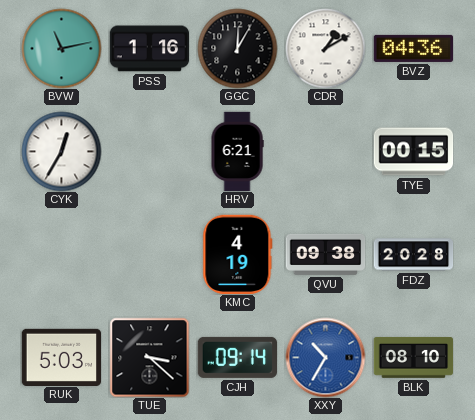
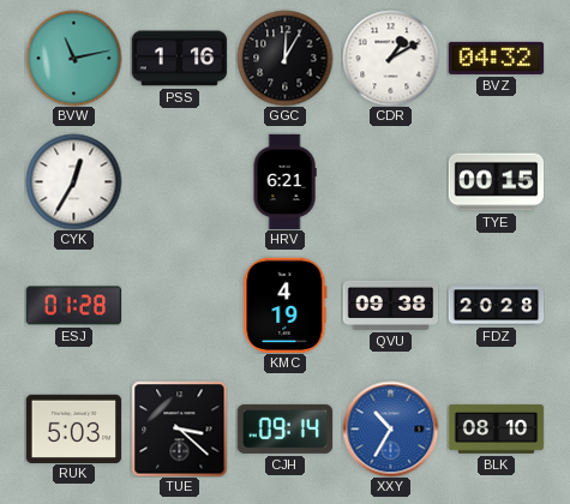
BVZ: 04:36 -> 04:32 (496, 58)
ESJ: none -> 01:28 (73, 306)
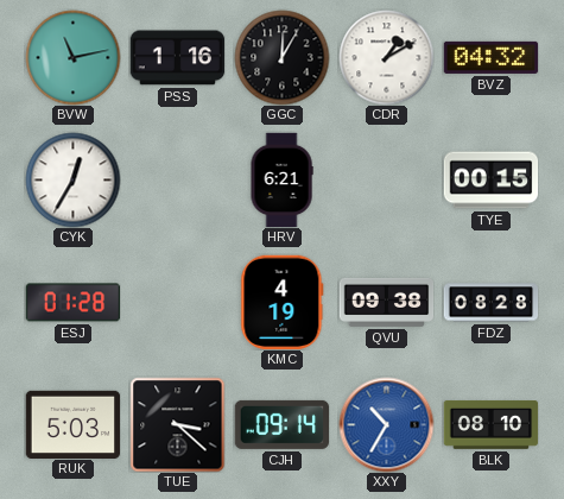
FDZ: 20:28 -> 08:28 (490, 303)
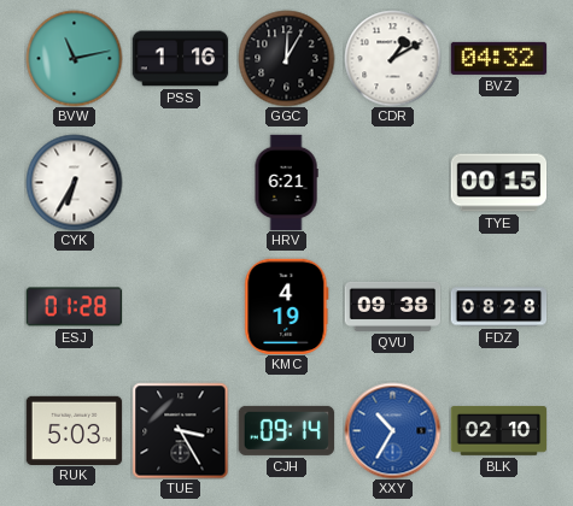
CYK: 12:35 -> 6:35 (74, 182)
TUE: 3:22 -> 3:25 (180, 430)
BLK: 08:10 -> 02:10 (498, 430)
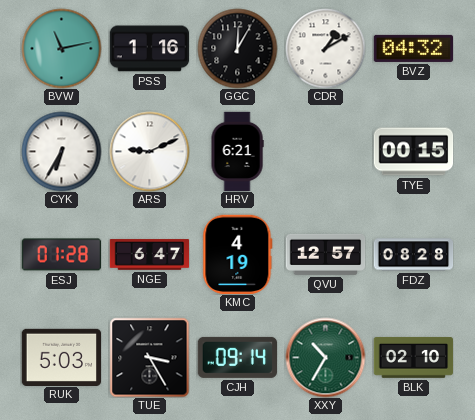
ARS: none -> 9:11 (149, 151)
NGE: none -> 6:47 (149, 255)
QVU: 09:38 -> 12:57 (325, 254)
XXY dial: blue -> green (325, 357)
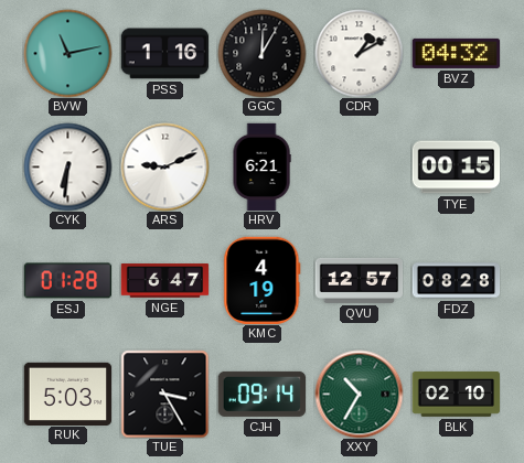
CYK: 6:35 -> 6:31 (67, 166)
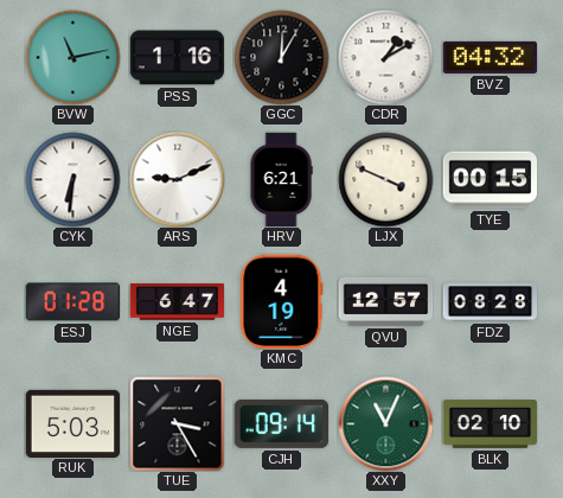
LJX: none -> 3:49 (385, 179)
XXY: 10:35 -> 11:04 (385, 423)
